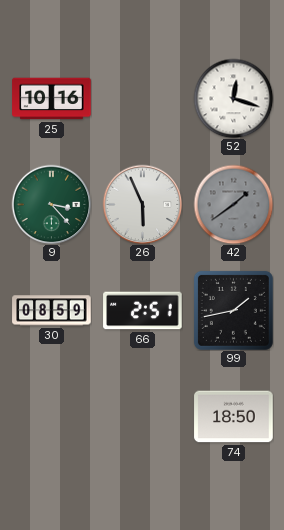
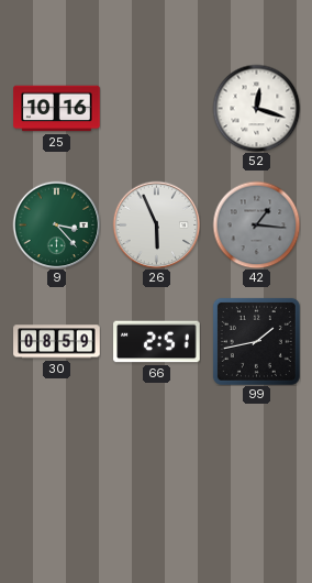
42: 1:39 -> 1:16 (256, 224)
74: 18:50 -> none (234, 417)
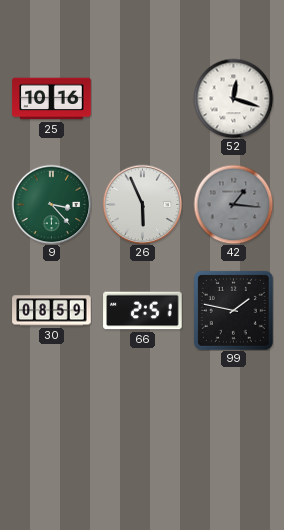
99: 1:43 -> 1:47 (233, 310)
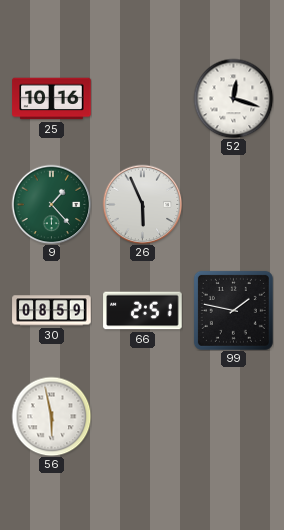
9: 3:23 -> 1:23 (51, 204)
42: 1:16 -> none (233, 204)
56: none -> 5:58 (51, 416)
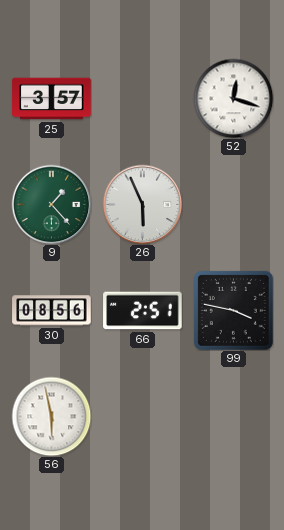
25: 10:16 -> 3:57 (52, 99)
30: 08:59 -> 08:56 (52, 311)
99: 1:47 -> 3:47 (233, 310)
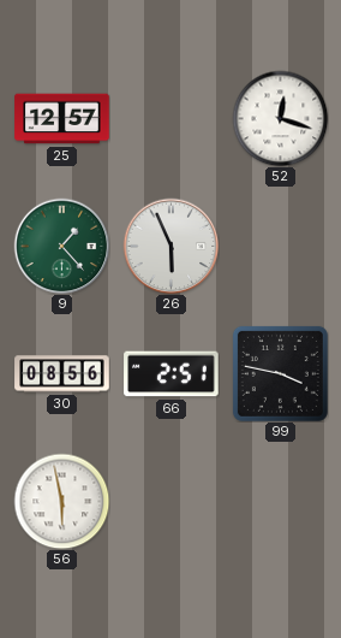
25: 3:57 -> 12:57 (62, 119)
